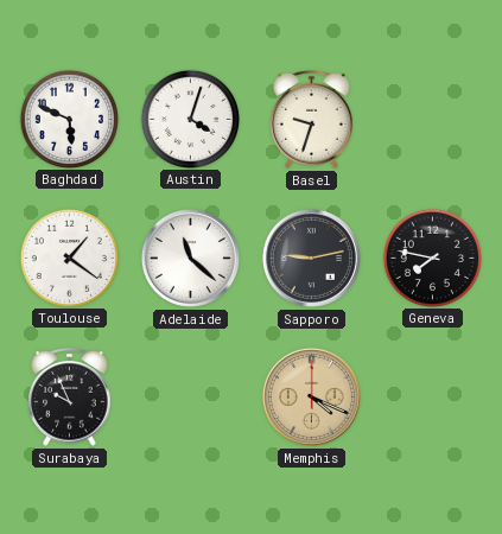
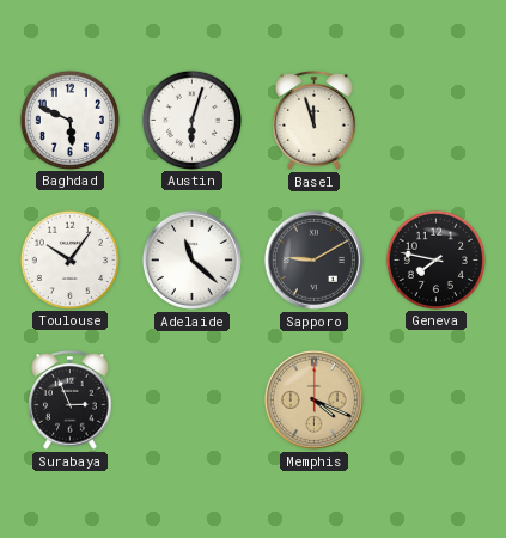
Austin: 4:03 -> 6:03 (191, 120)
Basel: 9:33 -> 11:57 (315, 121)
Toulouse: 1:21 -> 10:06 (69, 259)
Sapporo: 9:13 -> 9:10 (313, 259)
Surabaya: 9:56 -> 2:56 (71, 401)
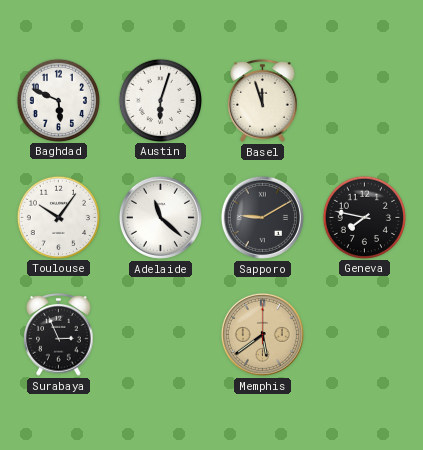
Memphis: 4:19 -> 5:39 (262, 334)
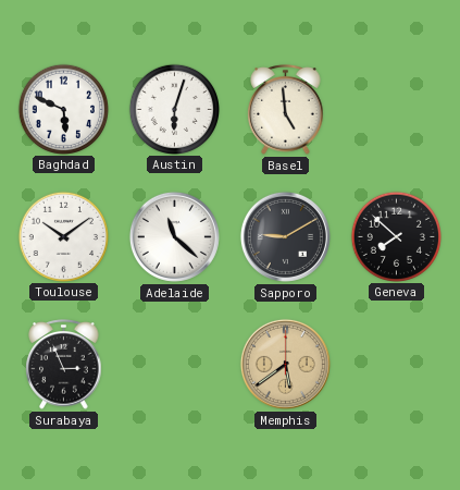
Basel: 11:57 -> 4:59 (286, 110)
Toulouse: 10:06 -> 10:09 (63, 236)
Geneva: 7:47 -> 7:52 (396, 236)
